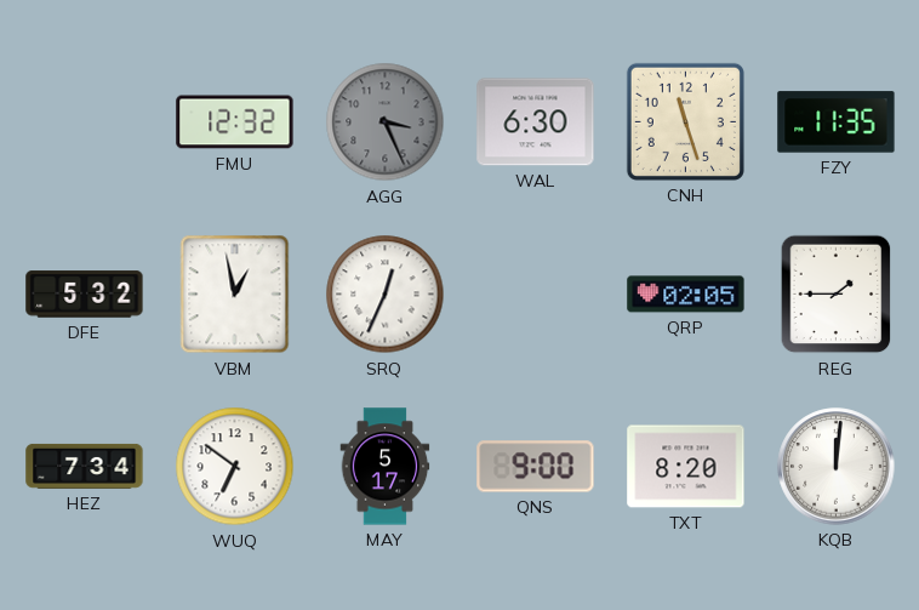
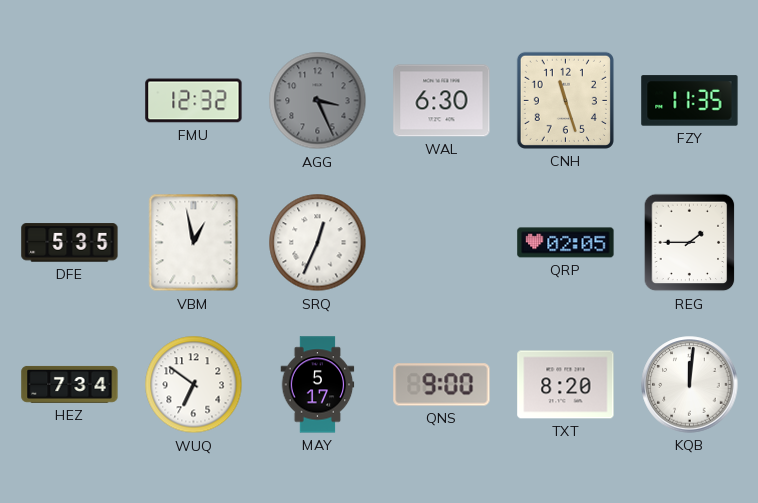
DFE: 5:32 -> 5:35 (70, 243)
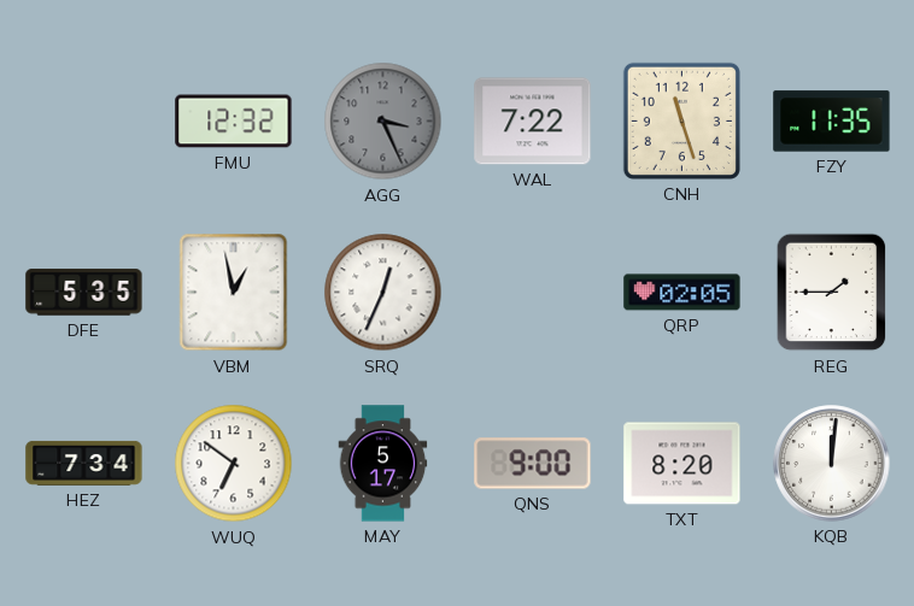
WAL: 6:30 -> 7:22 (533, 122)
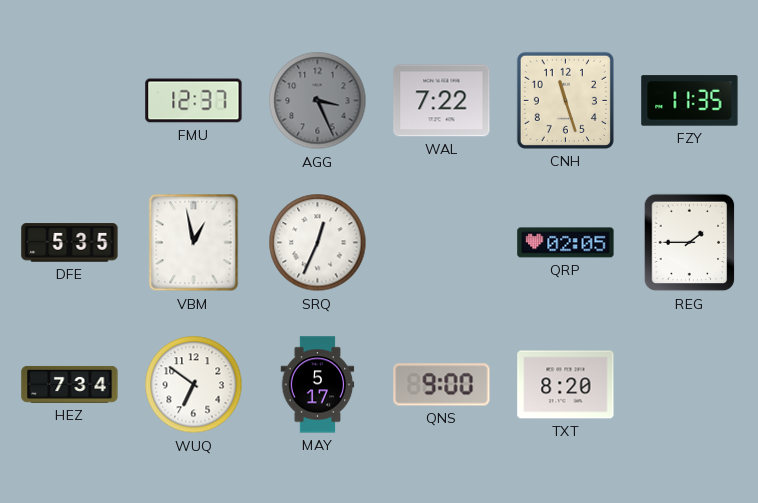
FMU: 12:32 -> 12:37 (194, 101)
KQB: 12:01 -> none (832, 464)
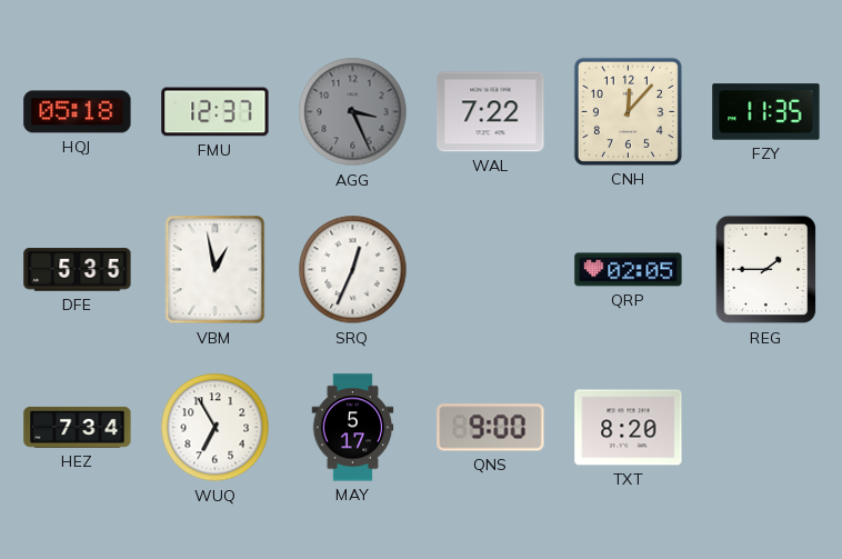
HQJ: none -> 05:18 (78, 112)
CNH: 11:27 -> 12:07 (628, 111)
WUQ: 6:51 -> 6:55 (215, 428)
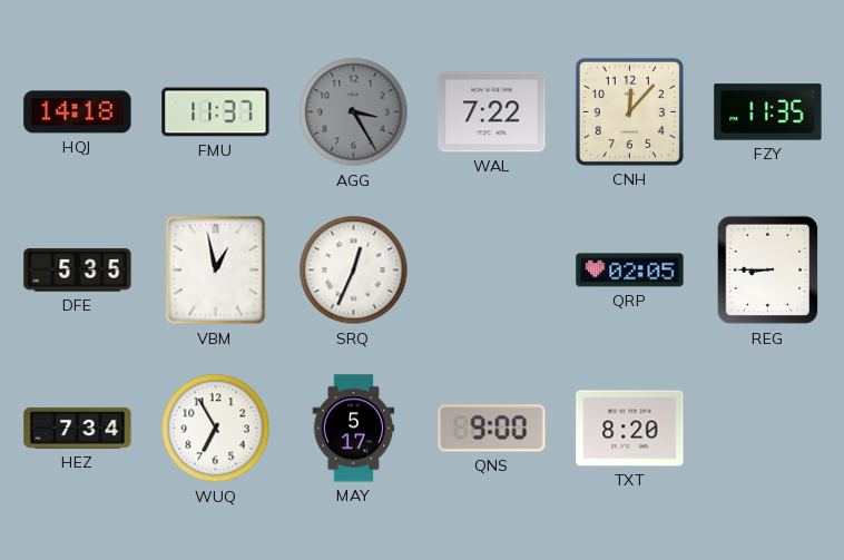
HQJ: 05:18 -> 14:18 (78, 112)
FMU: 12:37 -> 11:37 (216, 112)
AGG: 3:26 -> 3:25 (354, 112)
REG: 1:45 -> 8:45 (768, 271)
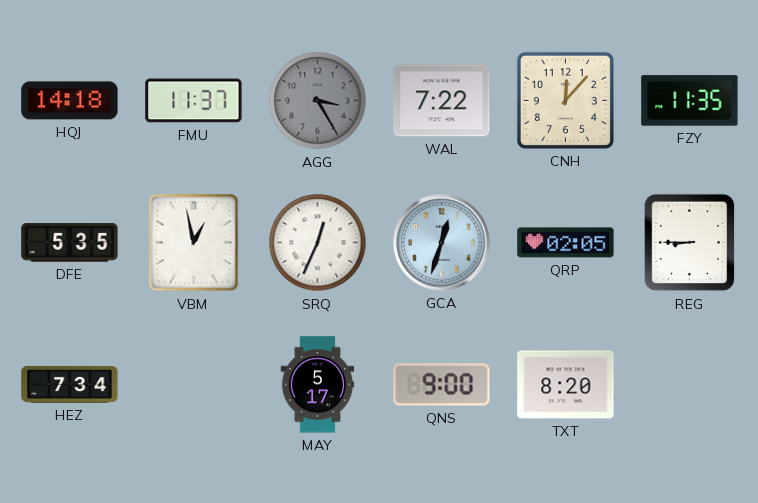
GCA: none -> 12:33 (442, 243)
WUQ: 6:55 -> none (216, 429)
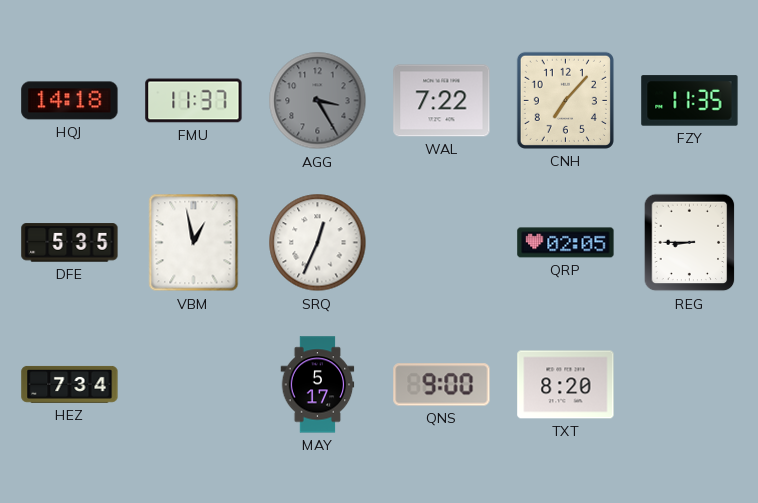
CNH: 12:07 -> 7:07 (565, 100)
GCA: 12:33 -> none (442, 243)
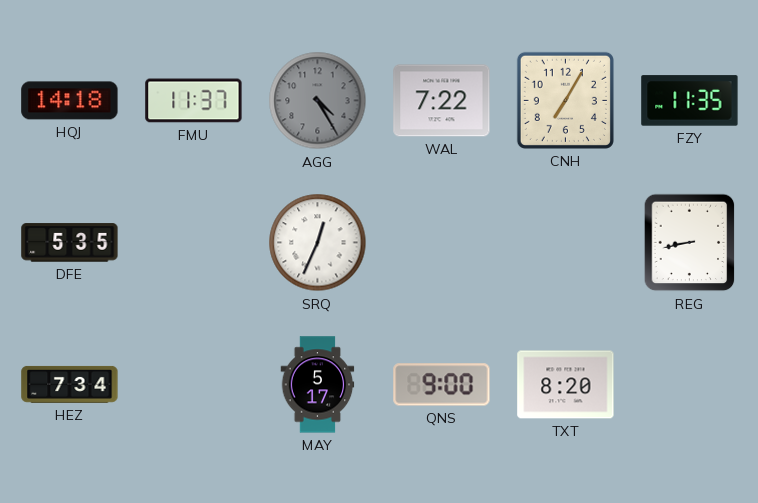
AGG: 3:25 -> 4:25 (318, 101)
CNH: 7:07 -> 7:05 (565, 100)
VBM: 12:58 -> none (194, 243)
QRP: 02:05 -> none (566, 243)
REG: 8:45 -> 8:43 (690, 243)
